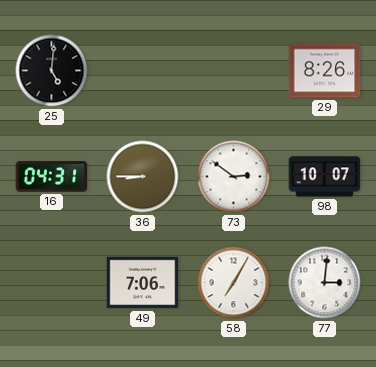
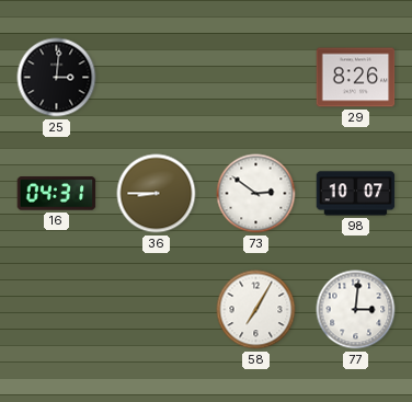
25: 5:01 -> 3:01 (57, 78)
49: 7:06 -> none (143, 283)
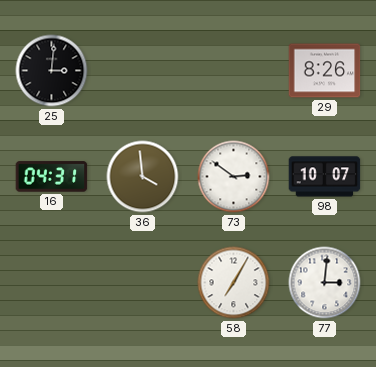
36: 8:45 -> 3:59 (143, 177)
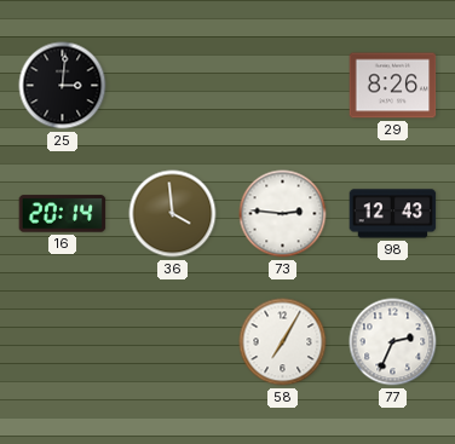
16: 04:31 -> 20:14 (63, 214)
73: 2:51 -> 2:46 (283, 214)
98: 10:07 -> 12:43 (393, 214)
77: 3:01 -> 2:34 (393, 342)
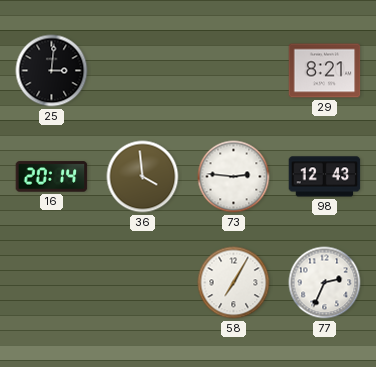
29: 8:26 -> 8:21 (325, 71)
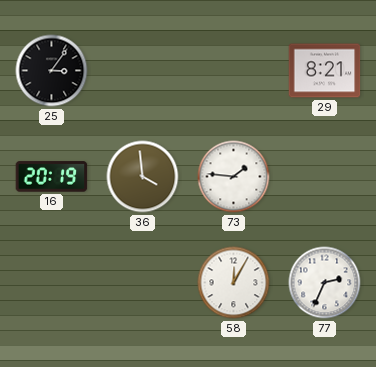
25: 3:01 -> 3:06 (52, 71)
16: 20:14 -> 20:19 (52, 177)
73: 2:46 -> 1:46 (234, 177)
98: 12:43 -> none (325, 177)
58: 7:05 -> 12:05 (234, 283)
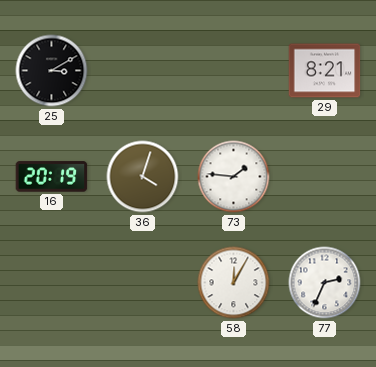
25: 3:06 -> 3:10 (52, 71)
36: 3:59 -> 4:03 (143, 177)
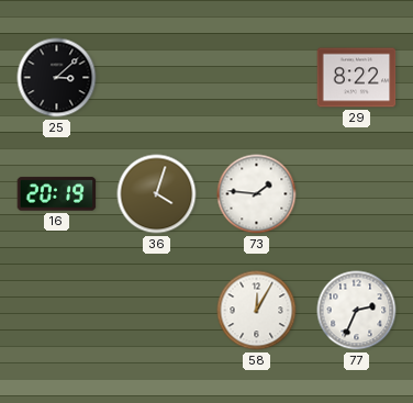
25: 3:10 -> 3:08 (57, 78)
29: 8:21 -> 8:22 (357, 78)
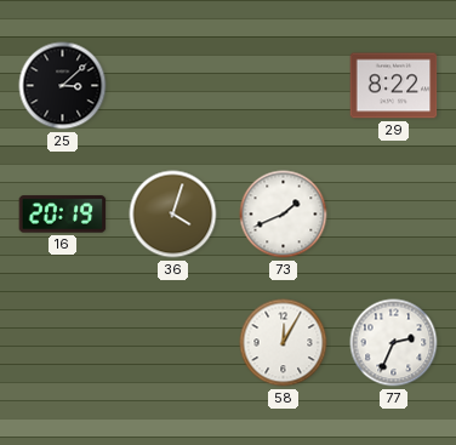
73: 1:46 -> 1:41 (284, 215)
